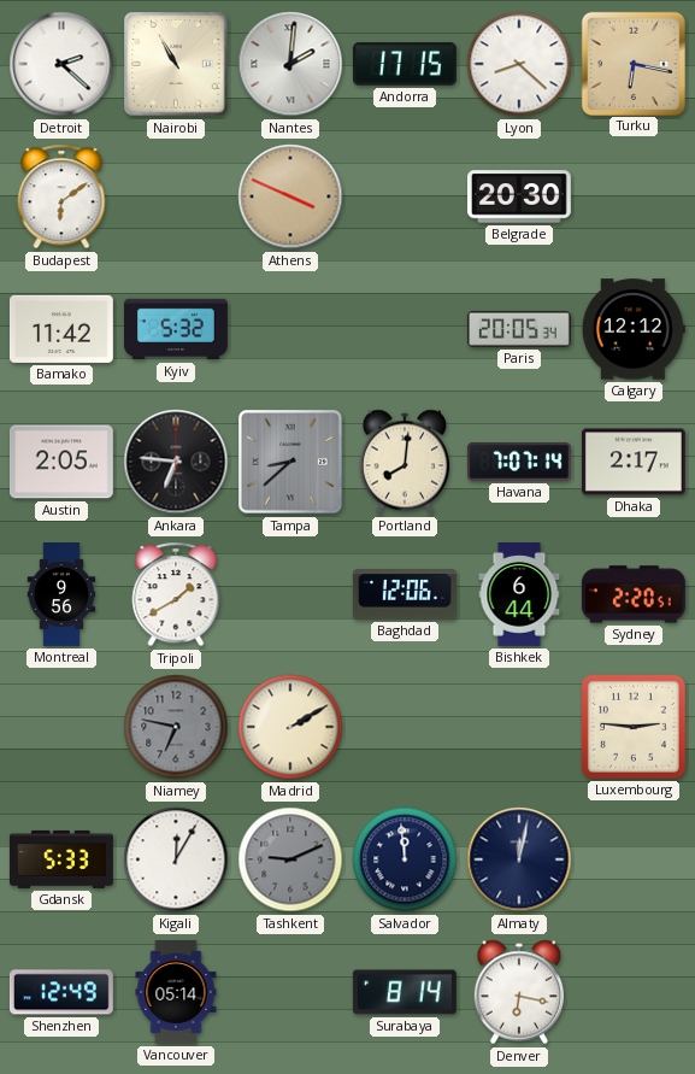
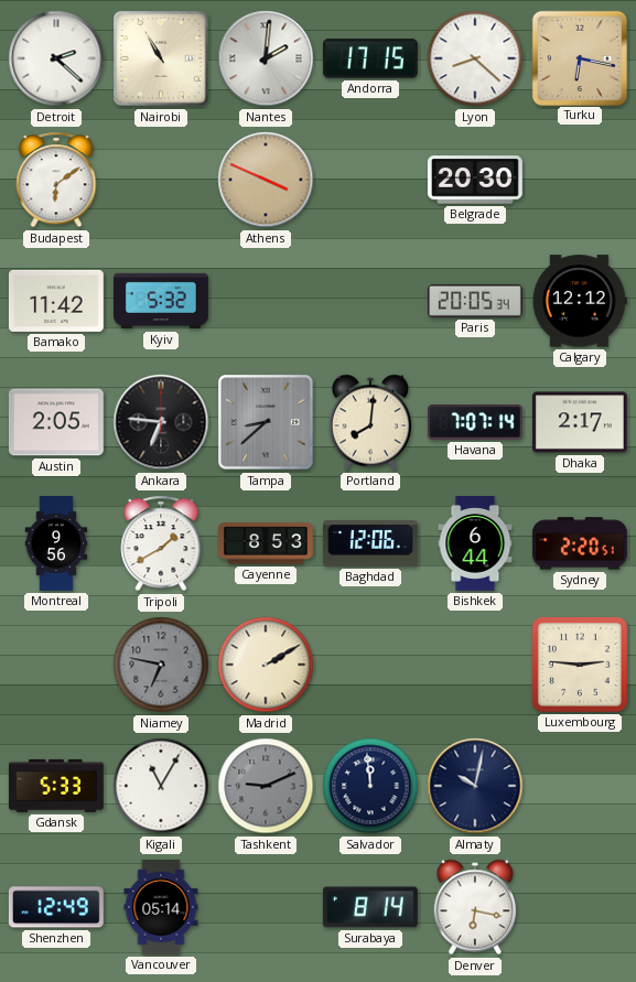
Cayenne: none -> 8:53 (266, 543)
Kigali: 12:05 -> 11:05 (161, 786)
Almaty: 12:02 -> 10:02 (475, 786)
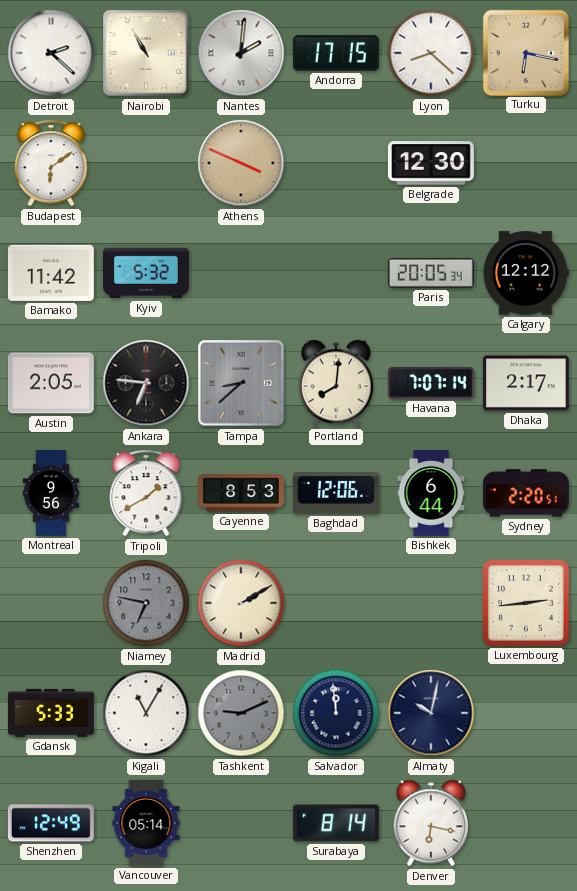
Belgrade: 20:30 -> 12:30 (431, 163)
Luxembourg: 2:46 -> 2:44 (526, 603)
